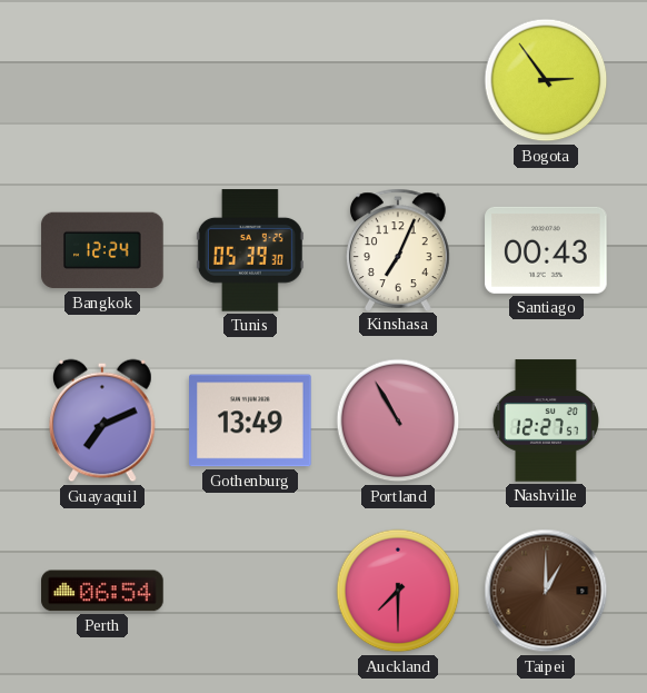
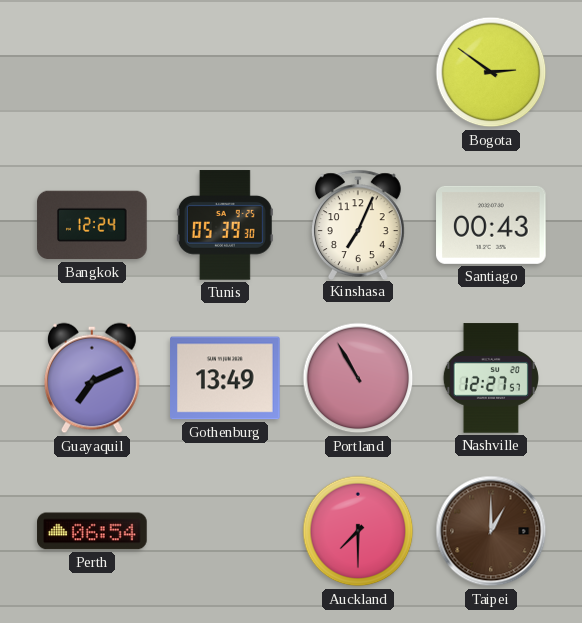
Bogota: 2:54 -> 2:51 (491, 72)
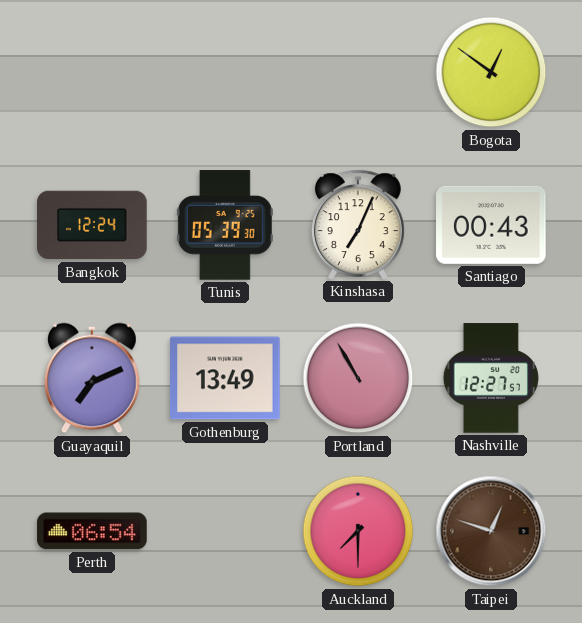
Bogota: 2:51 -> 12:51 (491, 72)
Taipei: 1:00 -> 12:48 (491, 531)
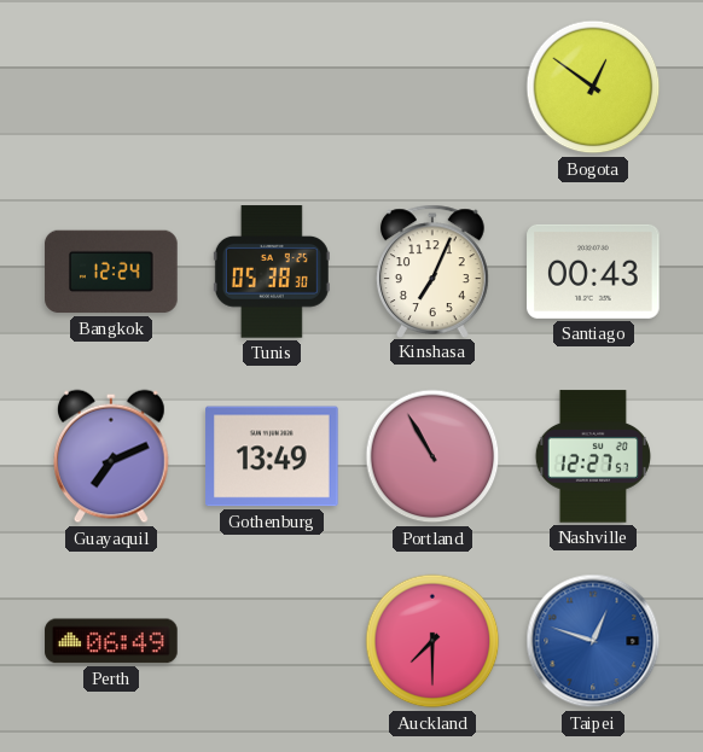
Tunis: 05:39 -> 05:38 (272, 272)
Perth: 06:54 -> 06:49 (111, 641)
Taipei dial: brown -> blue (593, 641)
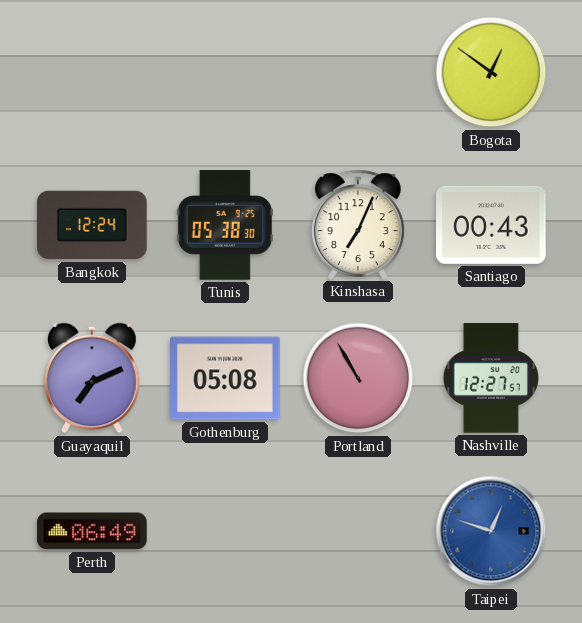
Gothenburg: 13:49 -> 05:08 (225, 378)
Auckland: 7:30 -> none (432, 641)
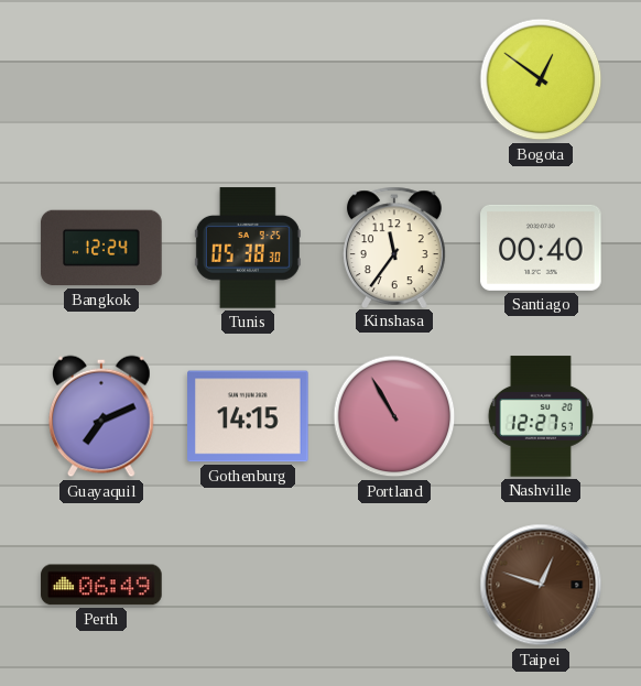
Kinshasa: 7:04 -> 11:36 (394, 247)
Santiago: 00:43 -> 00:40 (541, 248)
Gothenburg: 05:08 -> 14:15 (248, 416)
Taipei dial: blue -> brown (541, 585)
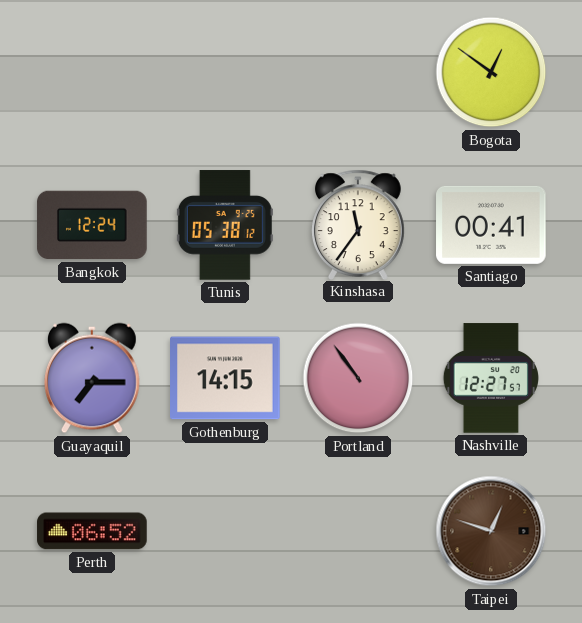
Tunis: 05:38:30 -> 05:38:12 (225, 225)
Santiago: 00:40 -> 00:41 (491, 225)
Guayaquil: 7:11 -> 7:15 (93, 378)
Portland: 10:55 -> 10:54 (358, 378)
Perth: 06:49 -> 06:52 (92, 531)
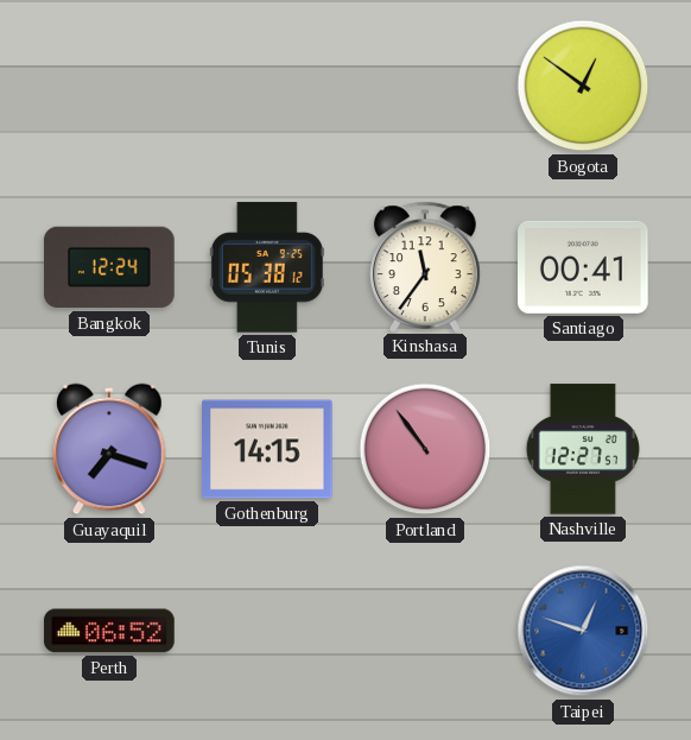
Guayaquil: 7:15 -> 7:18 (110, 449)
Taipei dial: brown -> blue (583, 631)
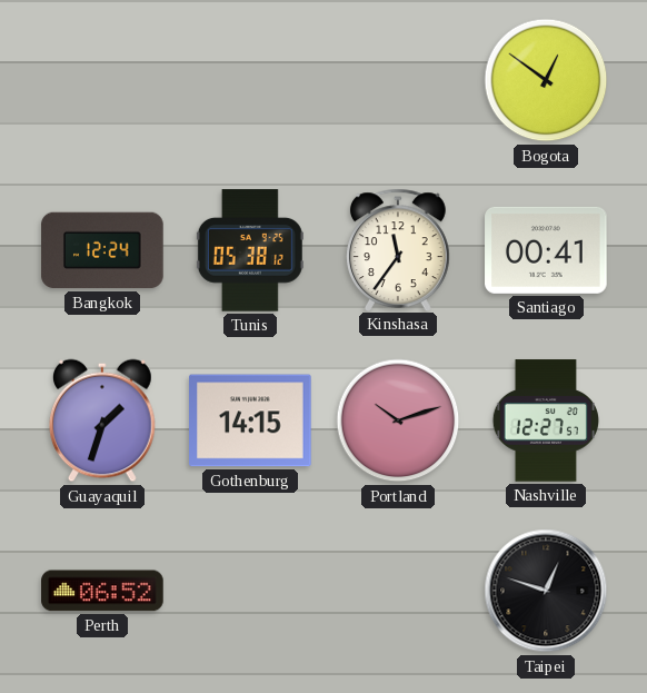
Guayaquil: 7:18 -> 1:33 (103, 420)
Portland: 10:54 -> 10:12 (398, 420)
Taipei dial: blue -> black (546, 591)
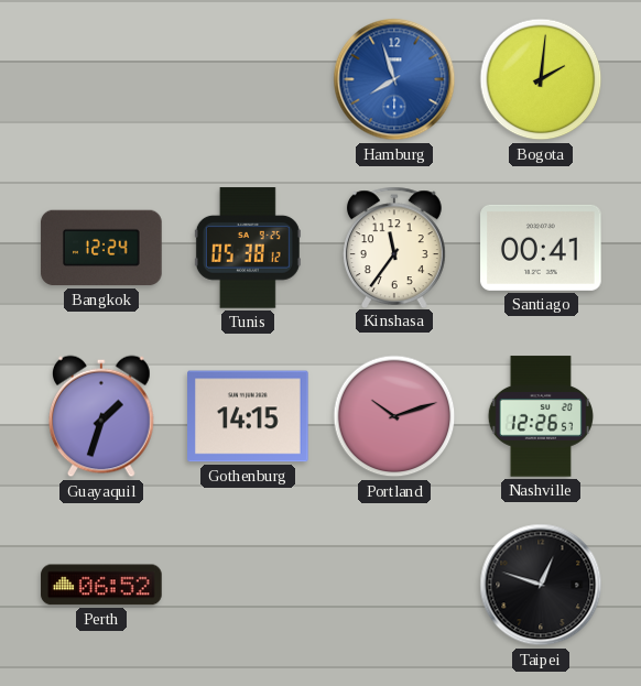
Hamburg: none -> 7:57 (394, 79)
Bogota: 12:51 -> 2:01 (541, 79)
Nashville: 12:27 -> 12:26 (541, 416)
